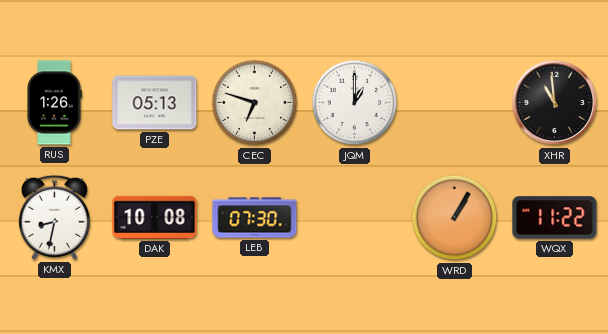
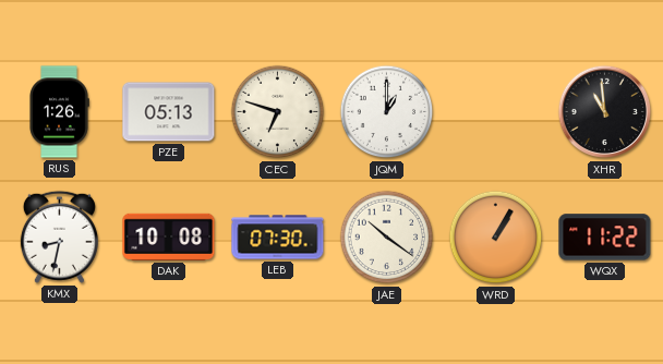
JAE: none -> 10:21 (387, 238)
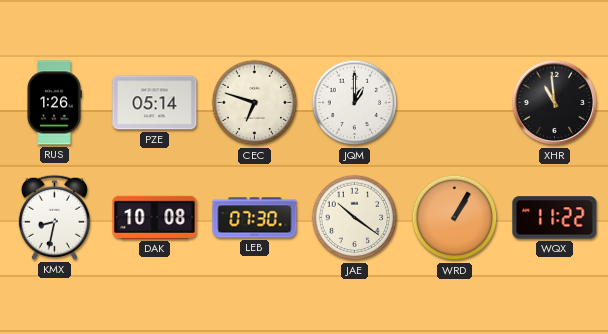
PZE: 05:13 -> 05:14 (155, 103)
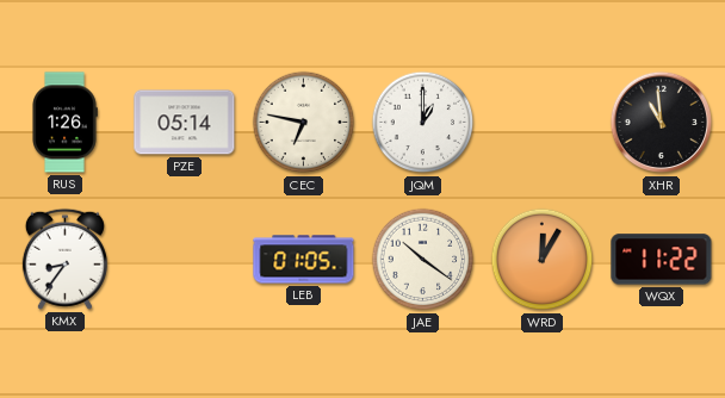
CEC: 6:48 -> 6:47 (304, 123)
KMX: 8:32 -> 8:36 (64, 259)
DAK: 10:08 -> none (155, 217)
LEB: 07:30 -> 01:05 (304, 260)
WRD: 1:05 -> 12:05 (543, 260)
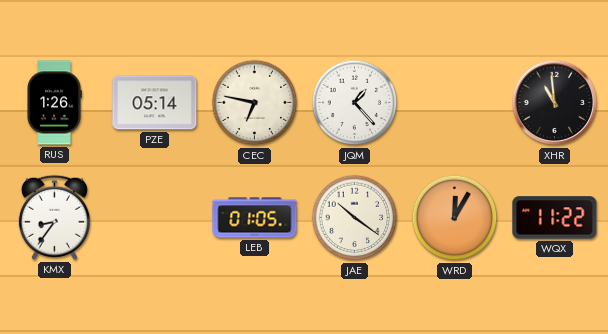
JQM: 1:00 -> 1:23 (355, 103)
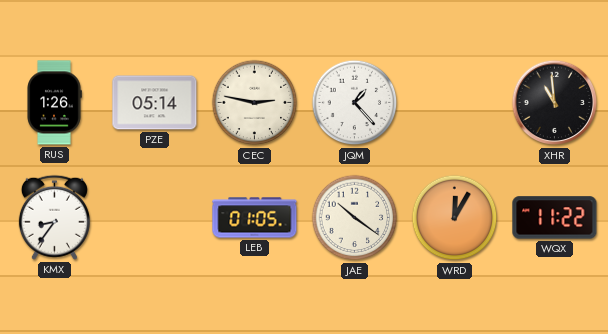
CEC: 6:47 -> 2:47 (255, 103)
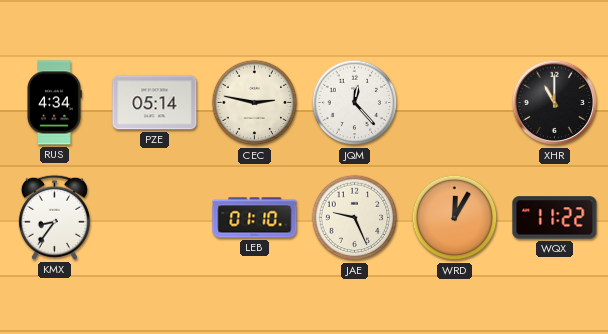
RUS: 1:26 -> 4:34 (54, 103)
JQM: 1:23 -> 12:23 (355, 103)
XHR: 10:59 -> 11:00 (555, 103)
LEB: 01:05 -> 01:10 (255, 218)
JAE: 10:21 -> 9:26 (355, 218)
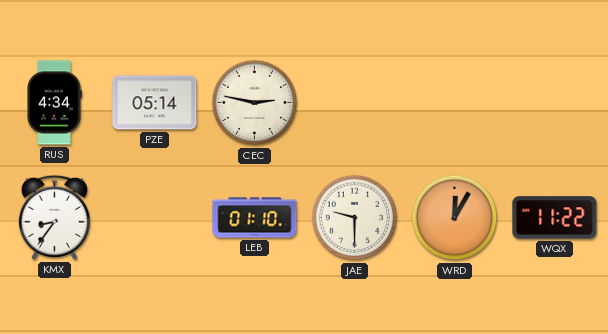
JQM: 12:23 -> none (355, 103)
XHR: 11:00 -> none (555, 103)
JAE: 9:26 -> 9:30 (355, 218)
